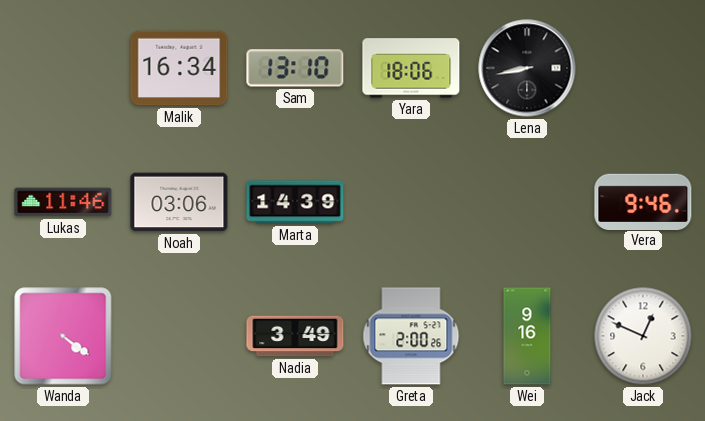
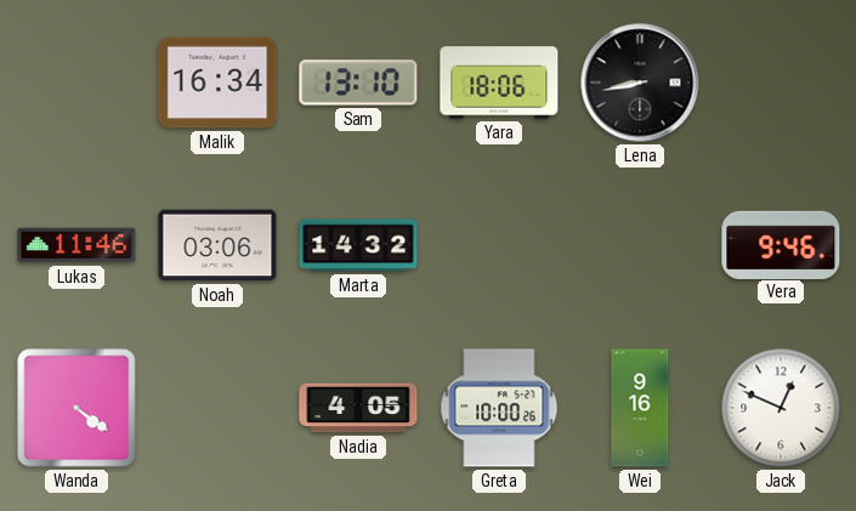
Marta: 14:39 -> 14:32 (358, 245)
Nadia: 3:49 -> 4:05 (358, 408)
Greta: 2:00 -> 10:00 (499, 408)
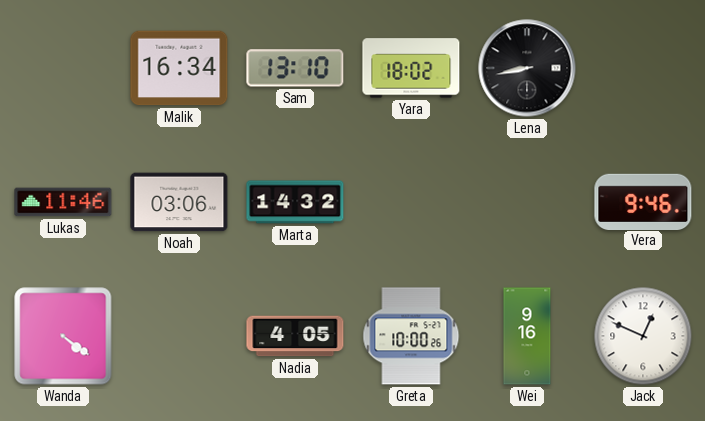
Yara: 18:06 -> 18:02 (411, 68)
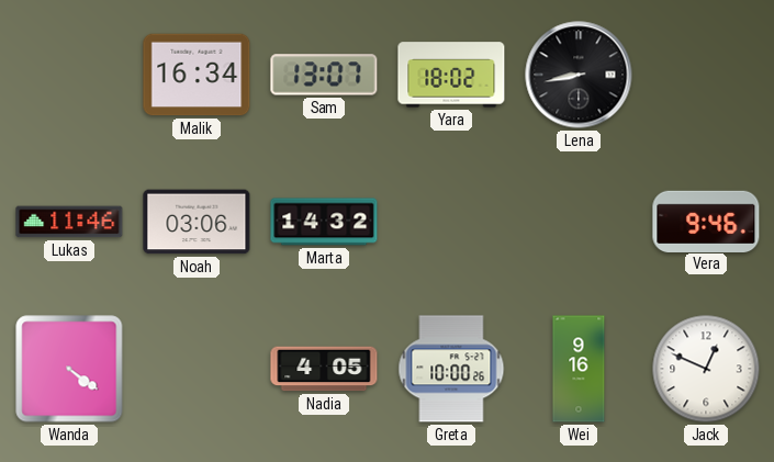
Sam: 13:10 -> 13:07 (324, 75)
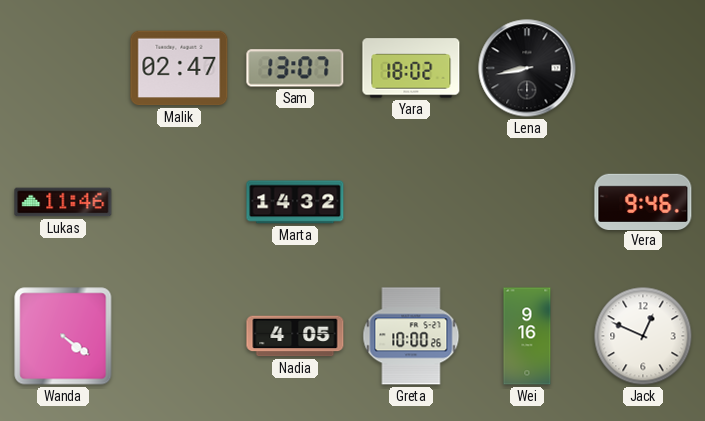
Malik: 16:34 -> 02:47 (179, 68)
Noah: 03:06 -> none (197, 222)
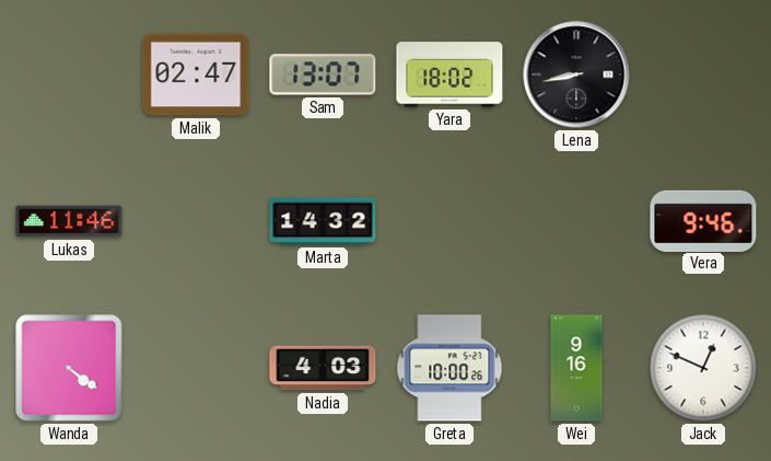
Nadia: 4:05 -> 4:03 (323, 368)
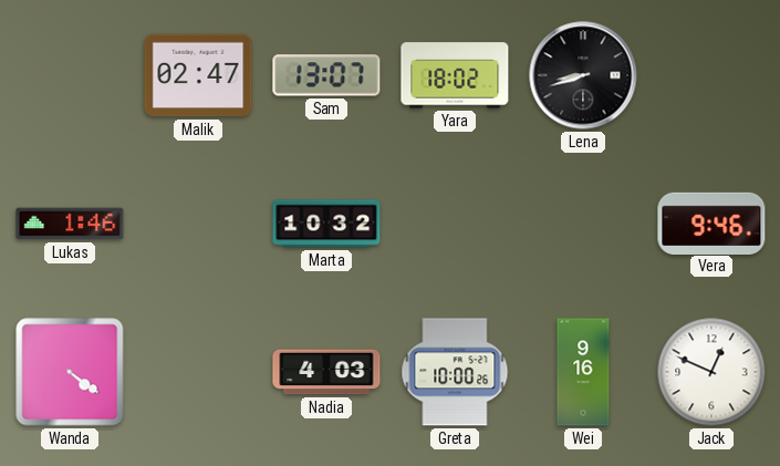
Lena: 8:43 -> 8:42 (583, 75)
Lukas: 11:46 -> 1:46 (70, 224)
Marta: 14:32 -> 10:32 (326, 224)
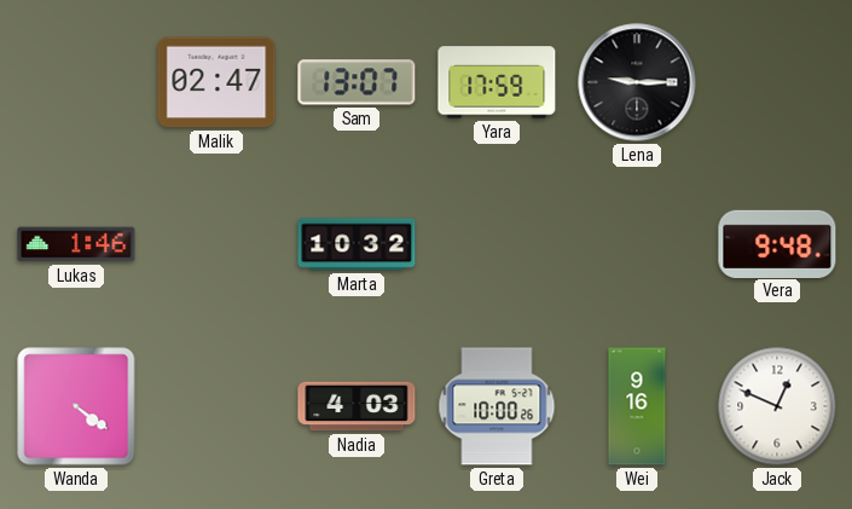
Yara: 18:02 -> 17:59 (497, 82)
Lena: 8:42 -> 9:15 (637, 82)
Vera: 9:46 -> 9:48 (777, 243)
